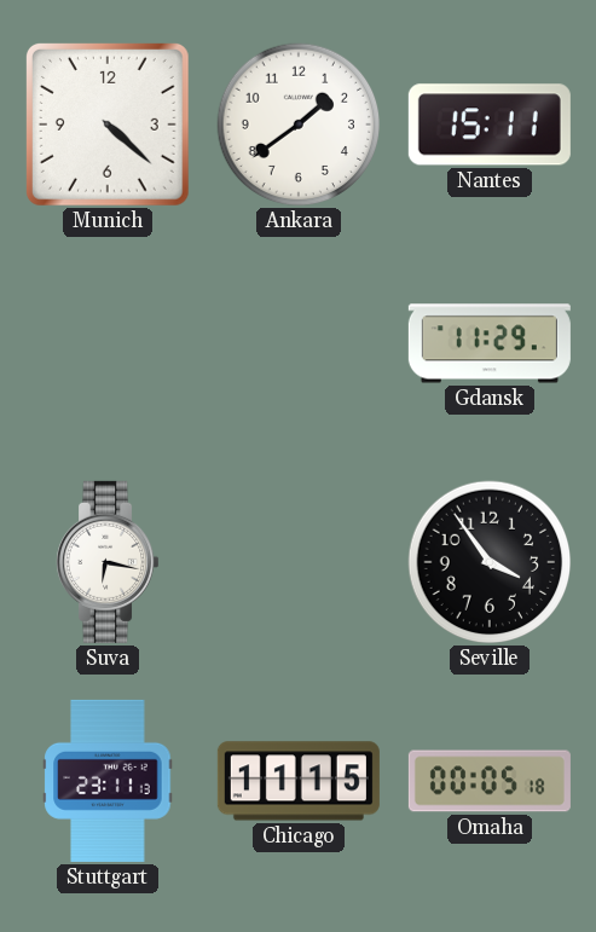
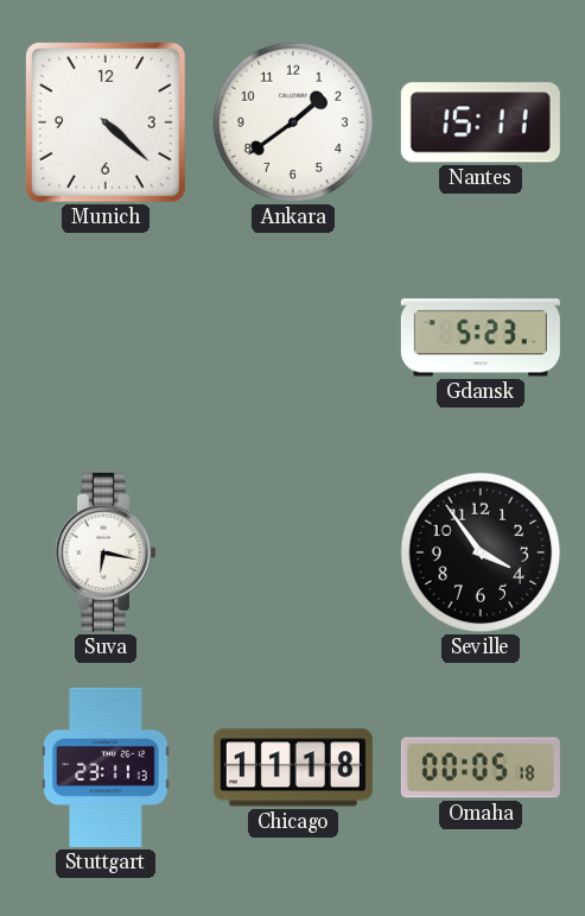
Gdansk: 11:29 -> 5:23 (481, 337)
Chicago: 11:15 -> 11:18 (293, 767)
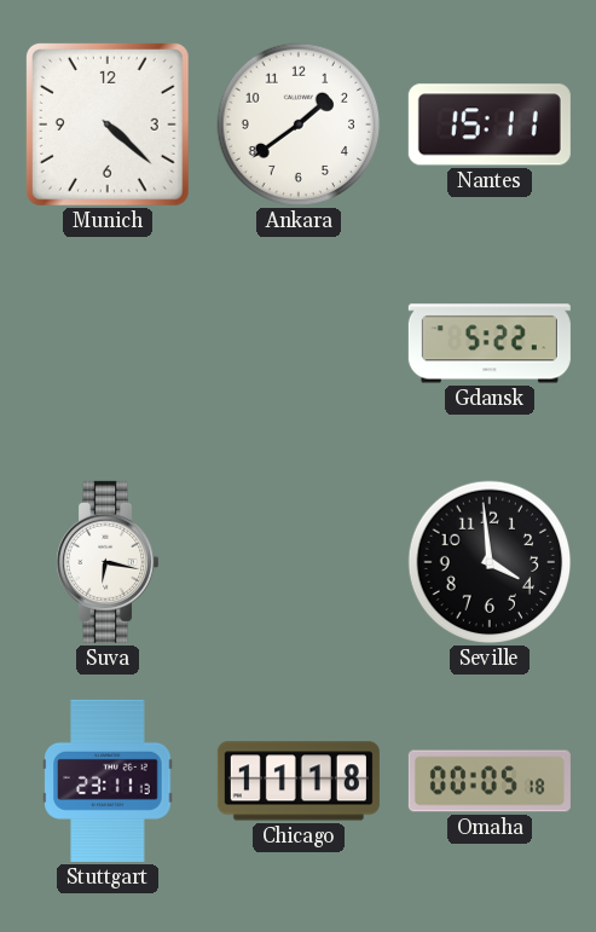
Gdansk: 5:23 -> 5:22 (490, 343)
Seville: 3:54 -> 3:59 (490, 562)
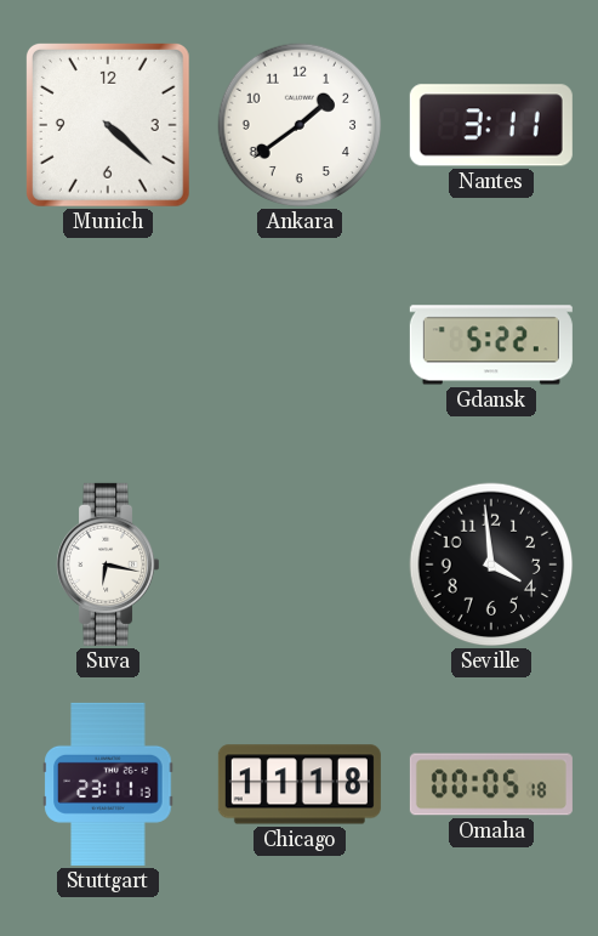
Nantes: 15:11 -> 3:11 (491, 125)
